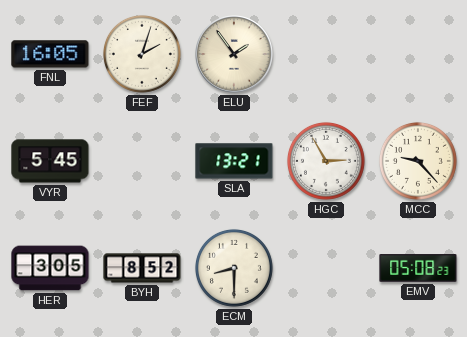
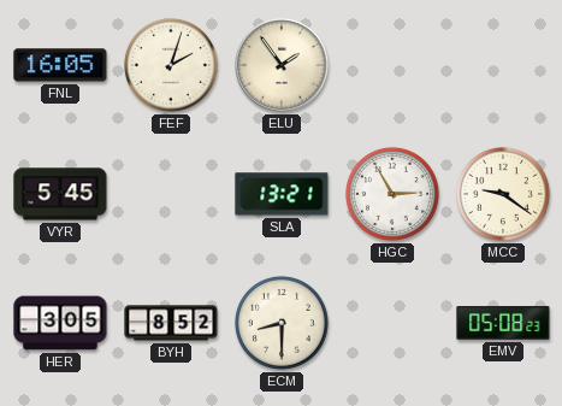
MCC: 9:23 -> 9:21 (503, 194)
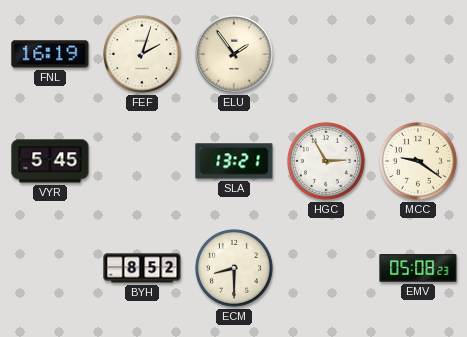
FNL: 16:05 -> 16:19 (50, 54)
HER: 3:05 -> none (60, 323)
